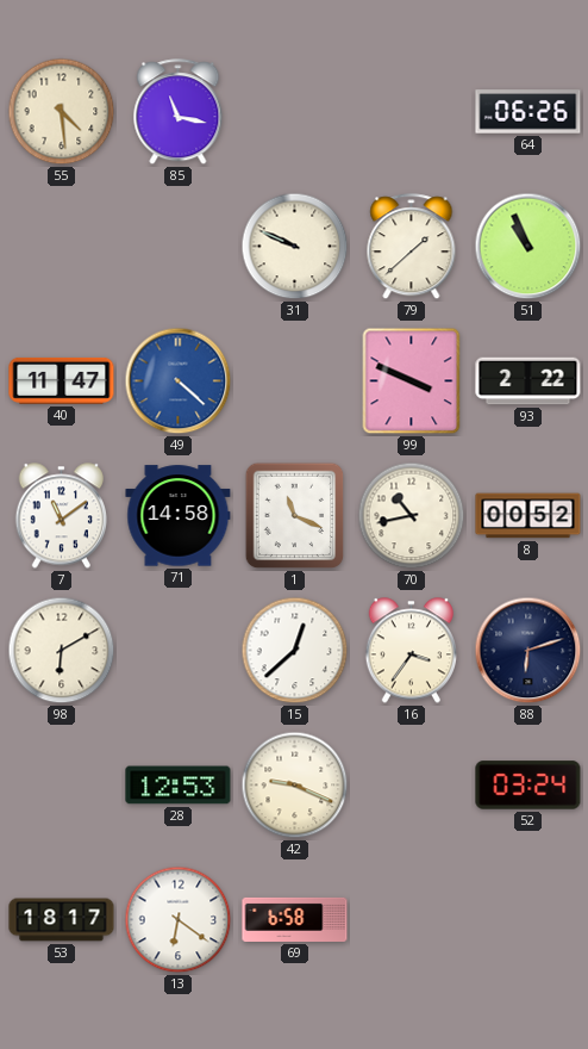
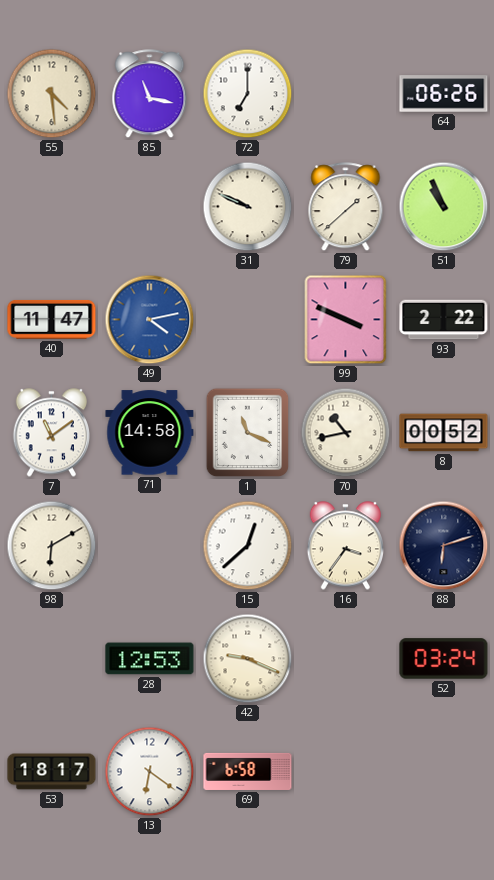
72: none -> 7:00 (248, 94)
49: 4:22 -> 4:13 (150, 320)
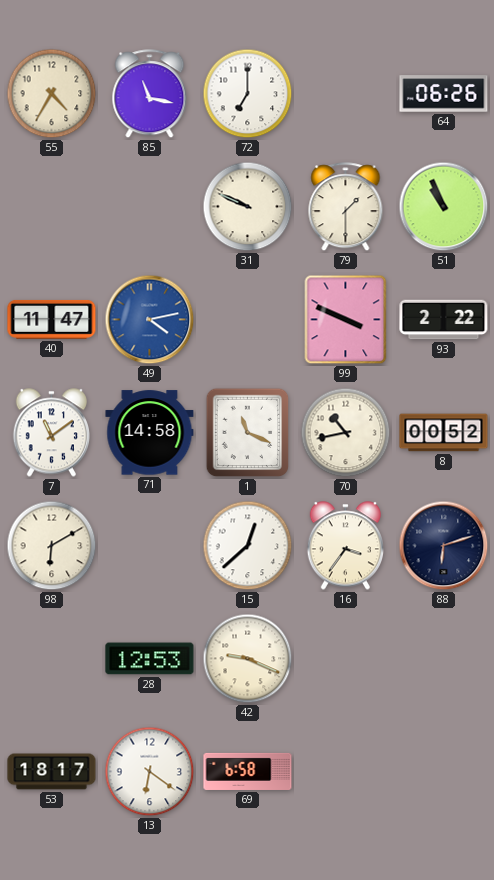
55: 4:29 -> 4:35 (52, 94)
79: 1:38 -> 1:30 (346, 207)
52: 03:24 -> none (444, 659)
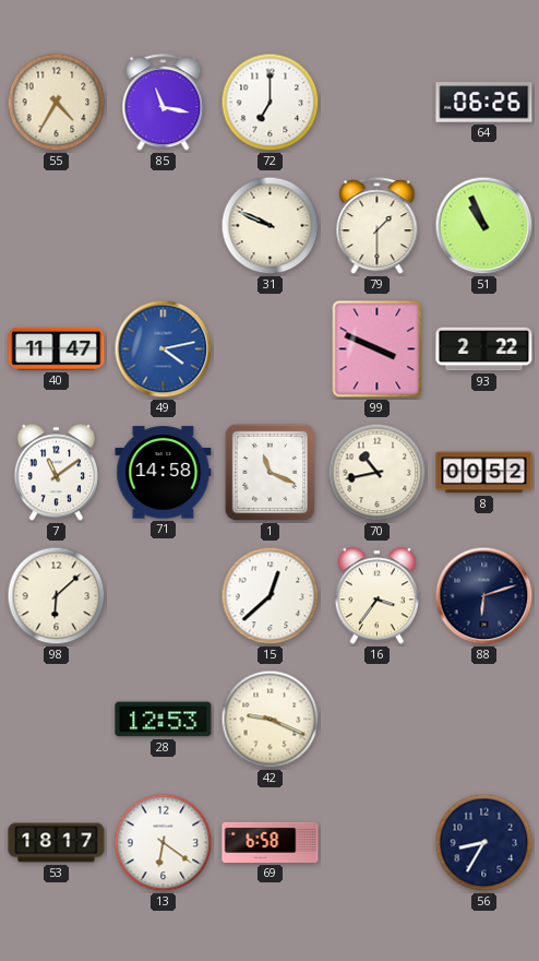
98: 6:10 -> 6:08 (57, 596)
56: none -> 8:35 (484, 843)
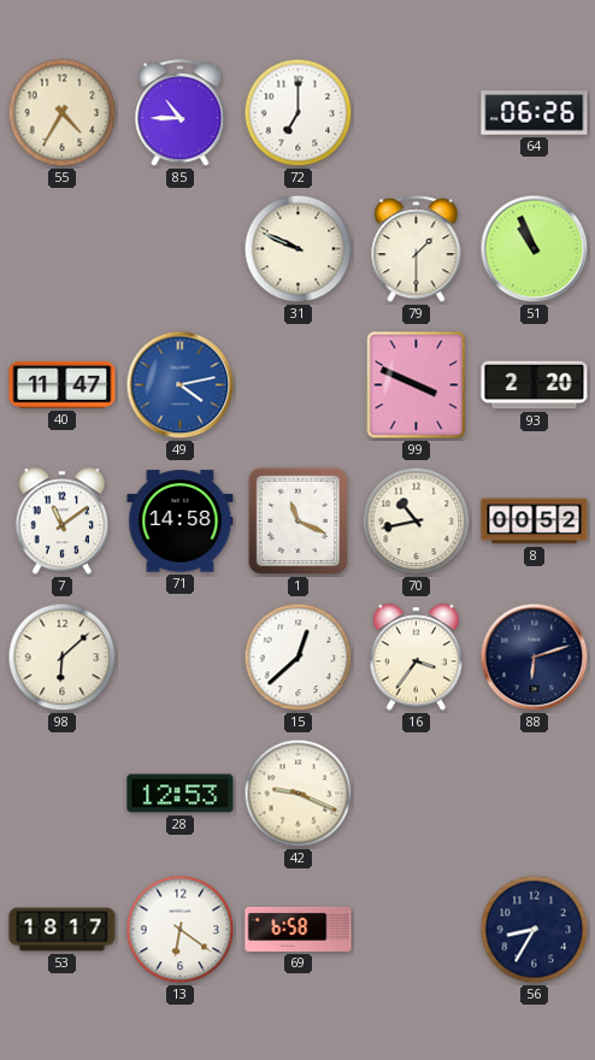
85: 11:17 -> 10:45 (181, 113)
93: 2:22 -> 2:20 (535, 385)
